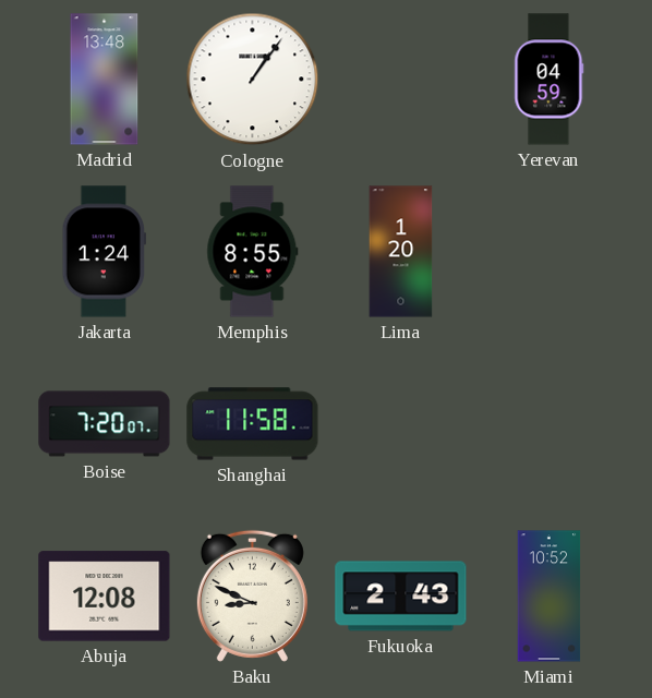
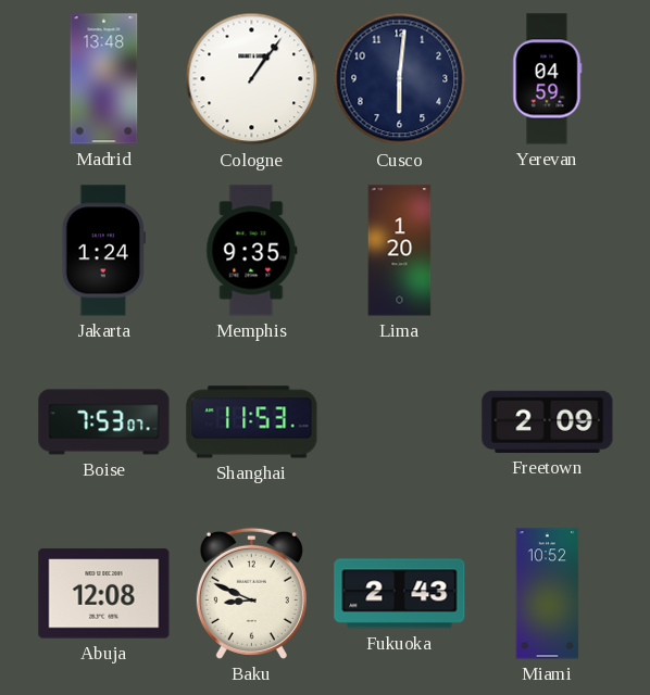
Cusco: none -> 6:01 (400, 79)
Memphis: 8:55 -> 9:35 (252, 251)
Boise: 7:20 -> 7:53 (104, 422)
Shanghai: 11:58 -> 11:53 (252, 422)
Freetown: none -> 2:09 (548, 421)
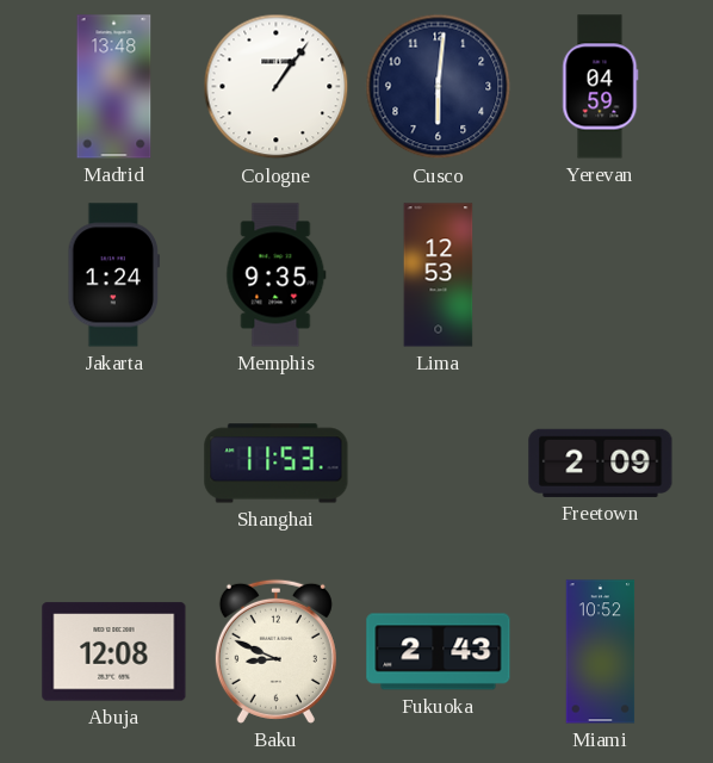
Lima: 1:20 -> 12:53 (439, 275)
Boise: 7:53 -> none (104, 422)
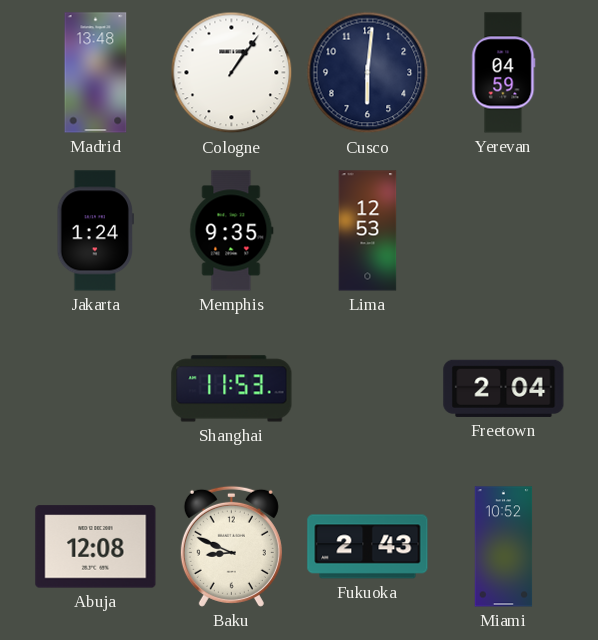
Freetown: 2:09 -> 2:04 (504, 388)
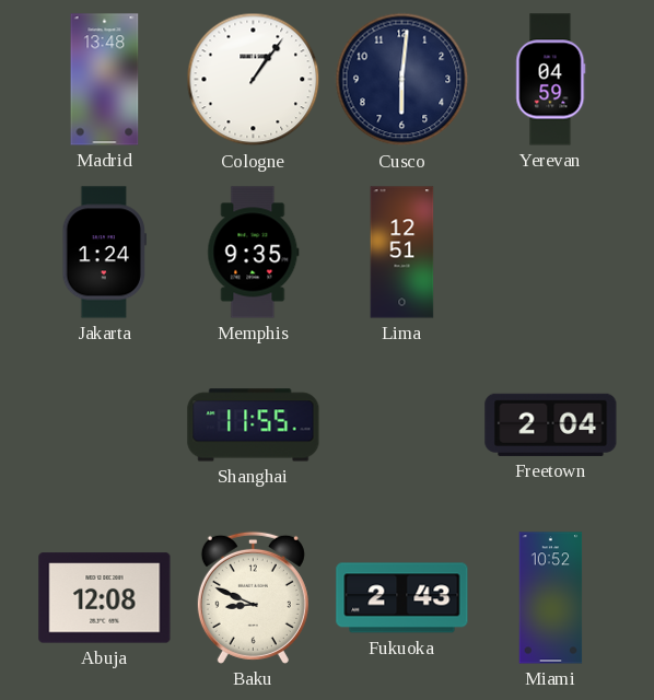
Lima: 12:53 -> 12:51 (402, 253)
Shanghai: 11:53 -> 11:55 (254, 425)
